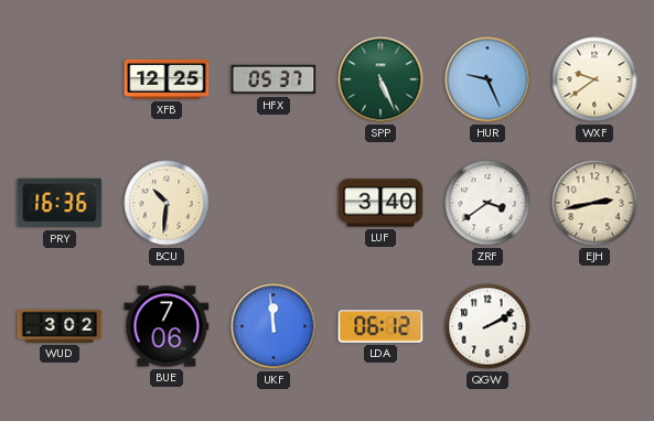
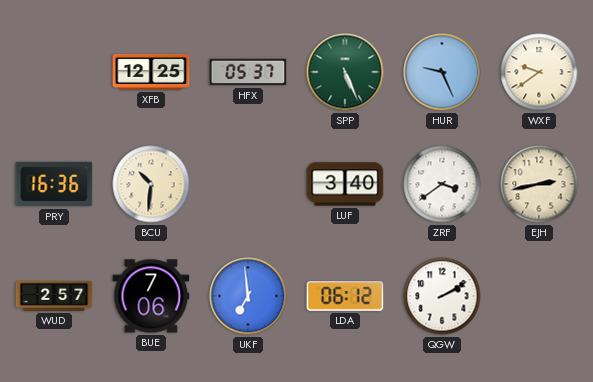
WUD: 3:02 -> 2:57 (54, 296)
UKF: 11:59 -> 6:59 (248, 296)
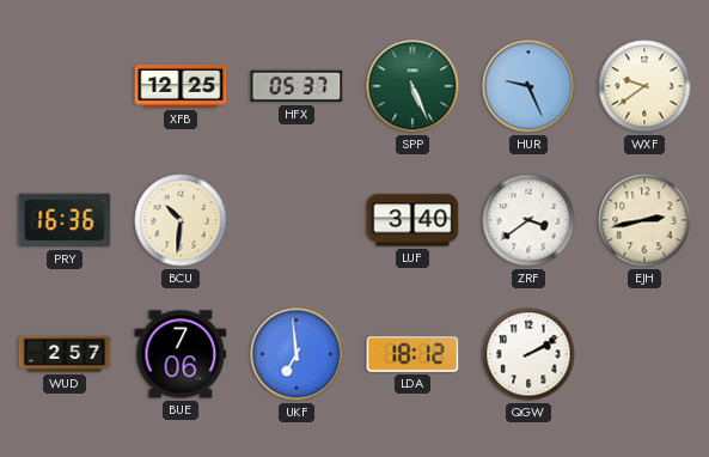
LDA: 06:12 -> 18:12 (412, 354)
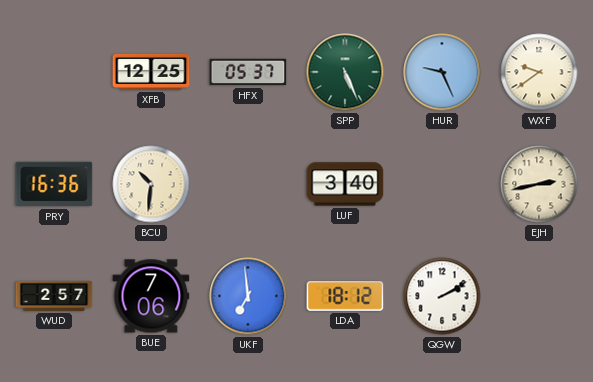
ZRF: 3:39 -> none (528, 220)
